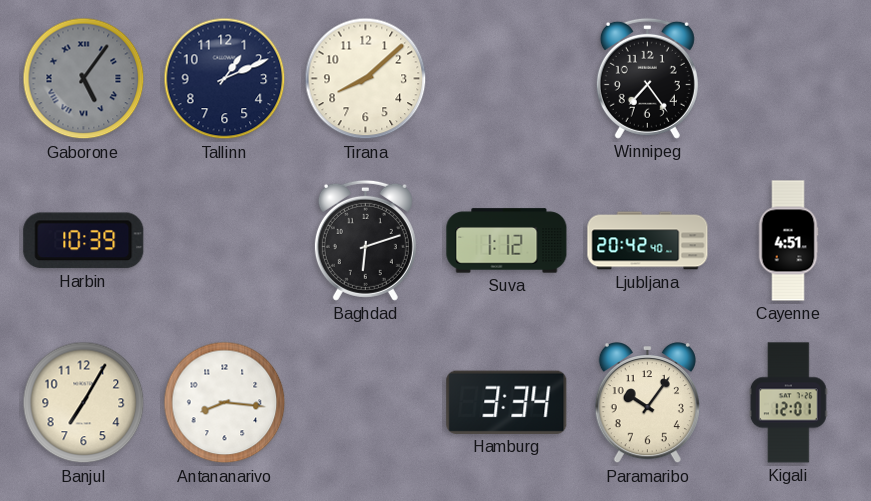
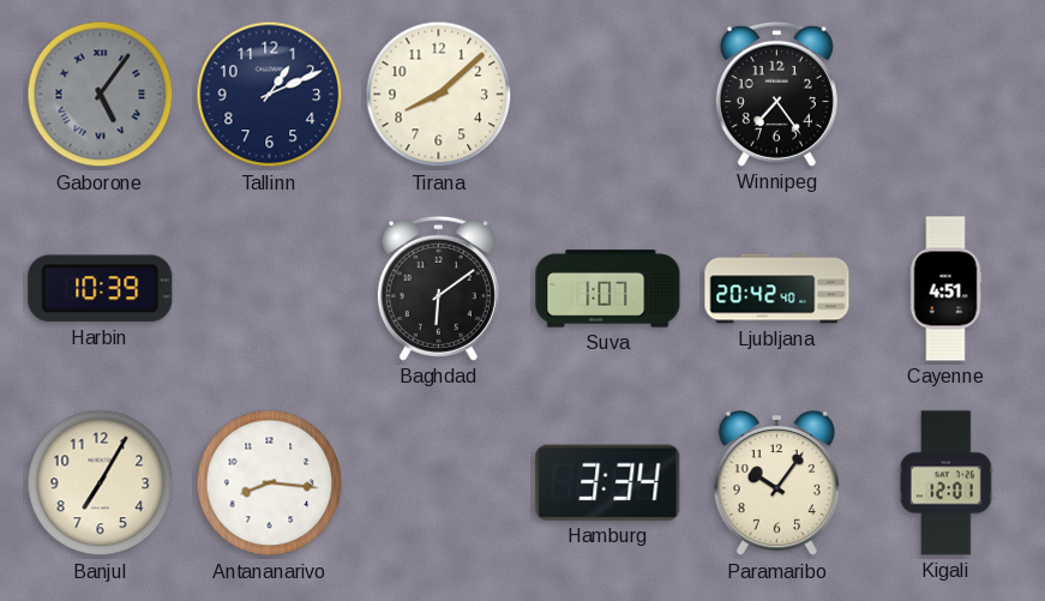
Baghdad: 6:12 -> 6:09 (438, 288)
Suva: 1:12 -> 1:07 (608, 289)
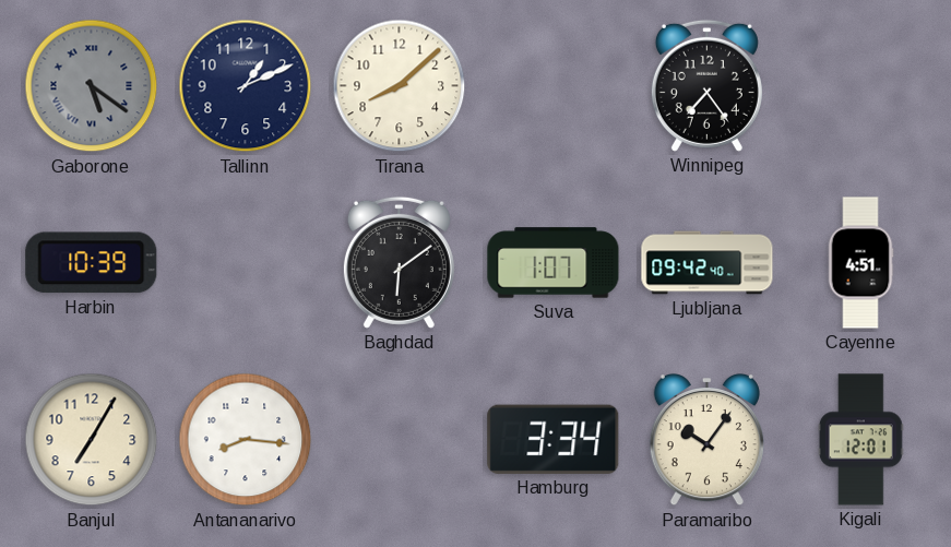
Gaborone: 5:06 -> 5:21 (92, 86)
Ljubljana: 20:42 -> 09:42 (708, 263)
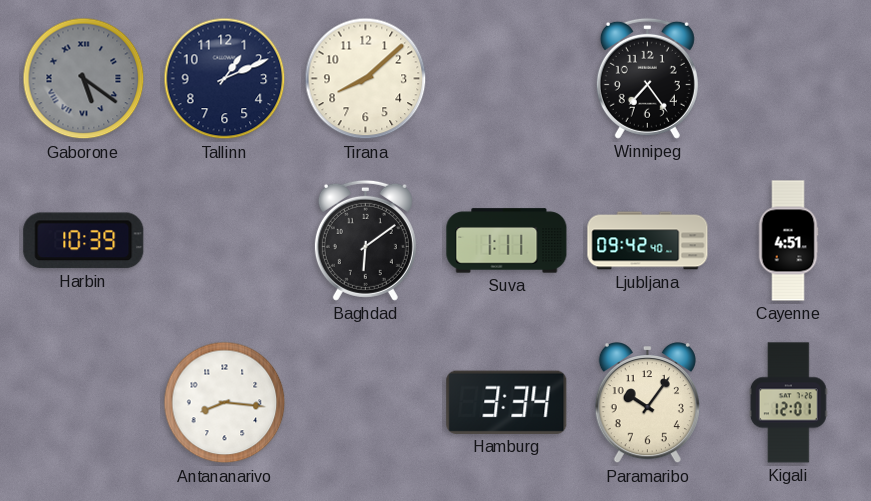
Suva: 1:07 -> 1:11 (507, 241)
Banjul: 7:05 -> none (92, 440)
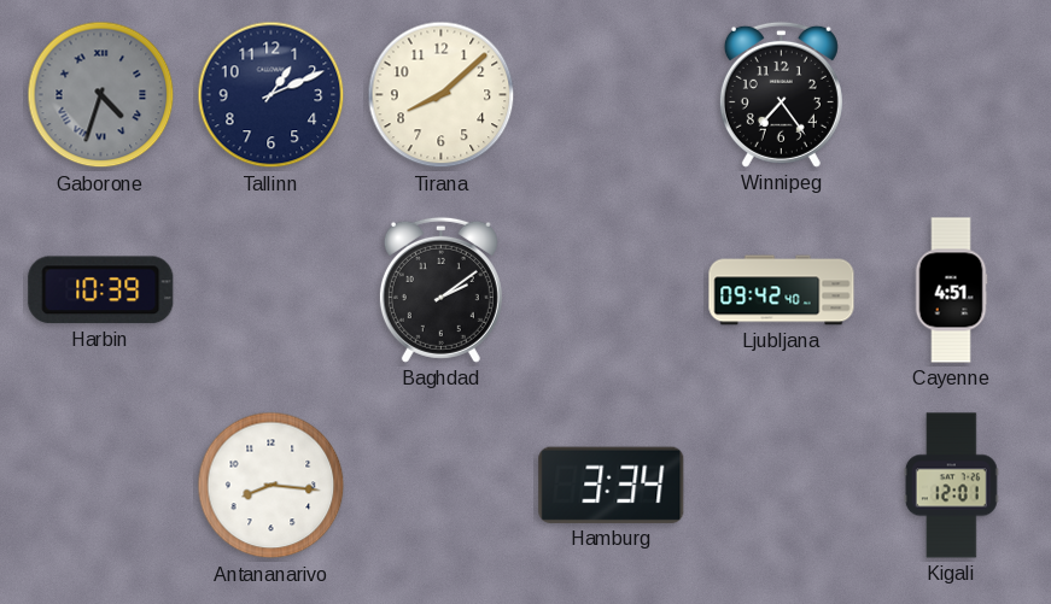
Gaborone: 5:21 -> 4:33 (101, 95)
Baghdad: 6:09 -> 2:09 (440, 289)
Suva: 1:11 -> none (507, 241)
Paramaribo: 10:06 -> none (647, 404)
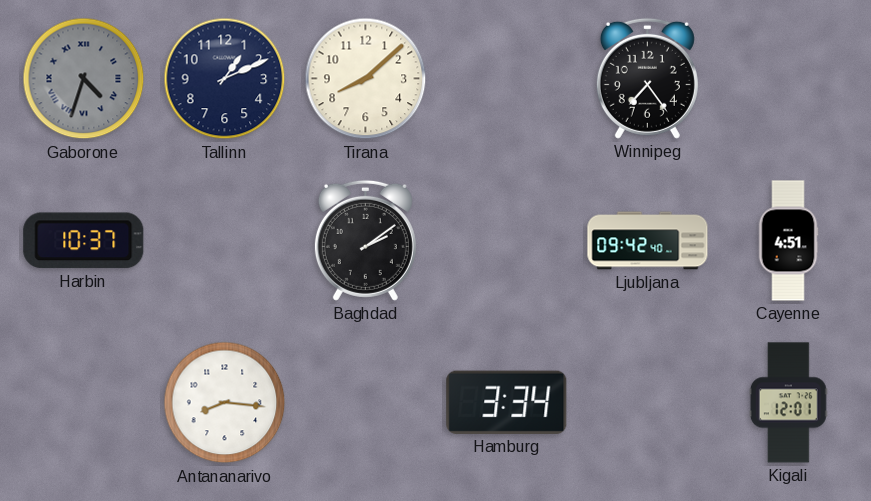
Harbin: 10:39 -> 10:37 (84, 241)
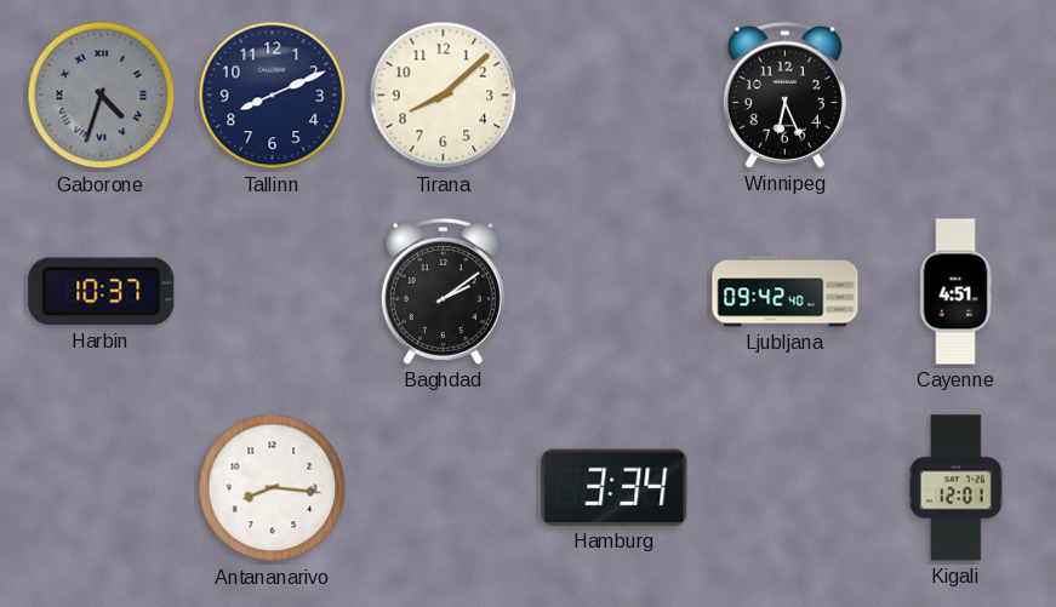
Tallinn: 1:11 -> 8:11 (273, 96)
Winnipeg: 7:24 -> 6:26 (784, 95)
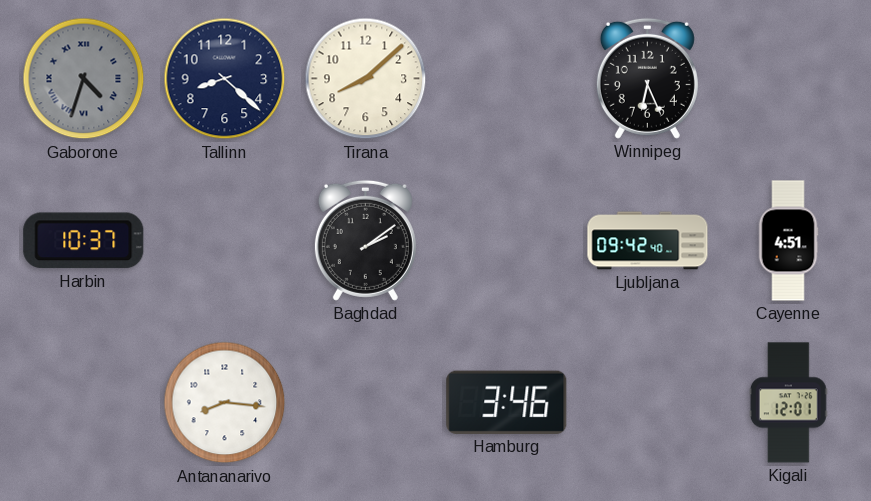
Tallinn: 8:11 -> 8:22 (225, 79)
Hamburg: 3:34 -> 3:46 (507, 402)
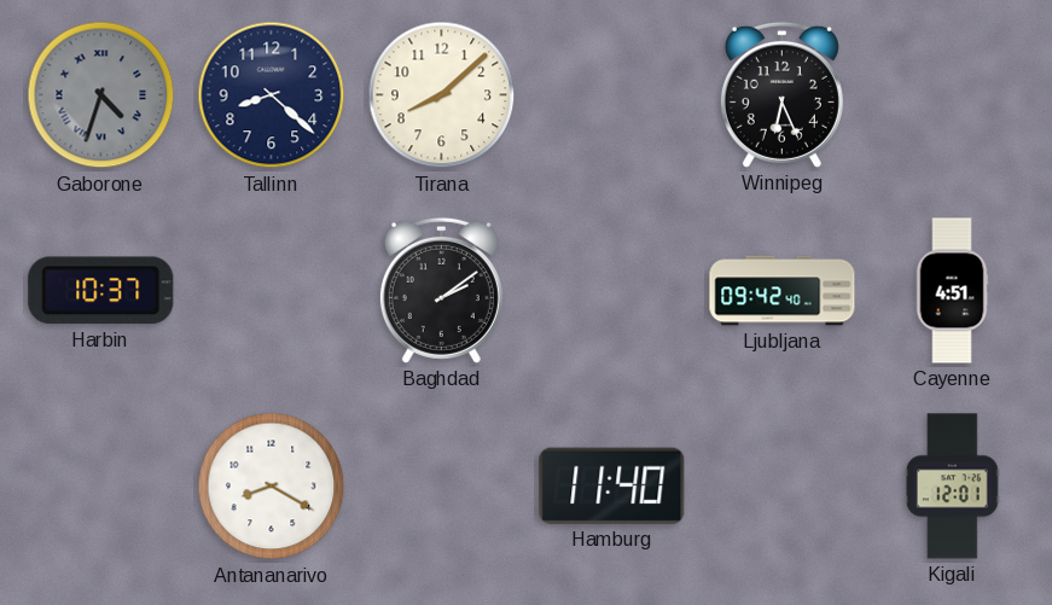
Antananarivo: 8:16 -> 8:20 (272, 487)
Hamburg: 3:46 -> 11:40 (612, 485)
